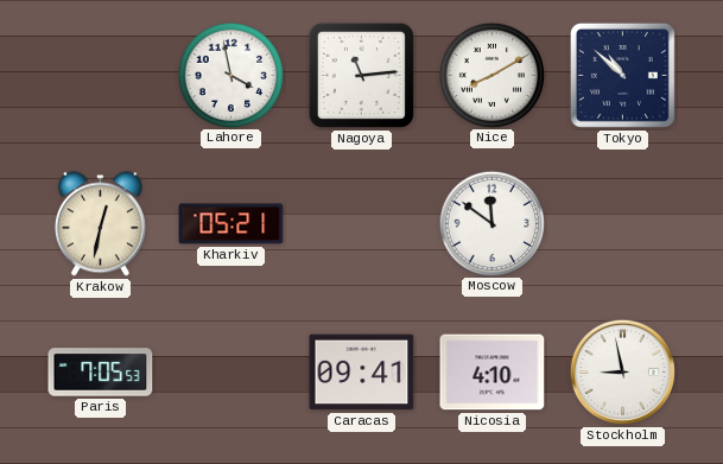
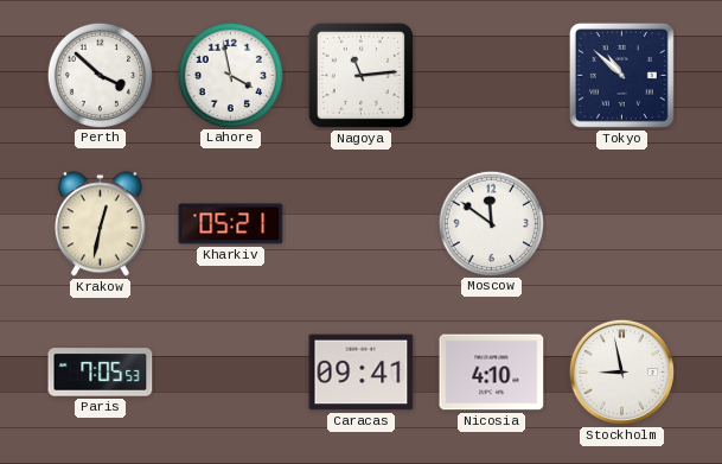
Perth: none -> 3:52 (100, 75)
Nice: 8:10 -> none (491, 75)
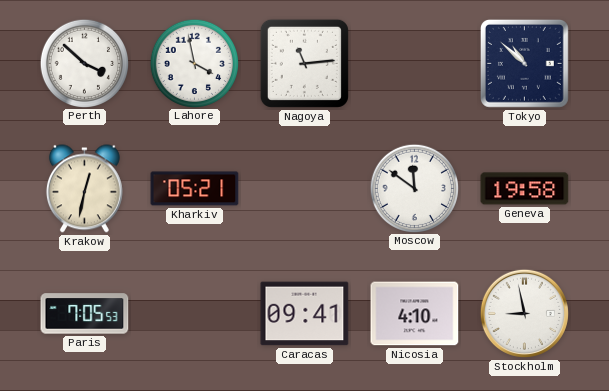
Geneva: none -> 19:58 (525, 189)
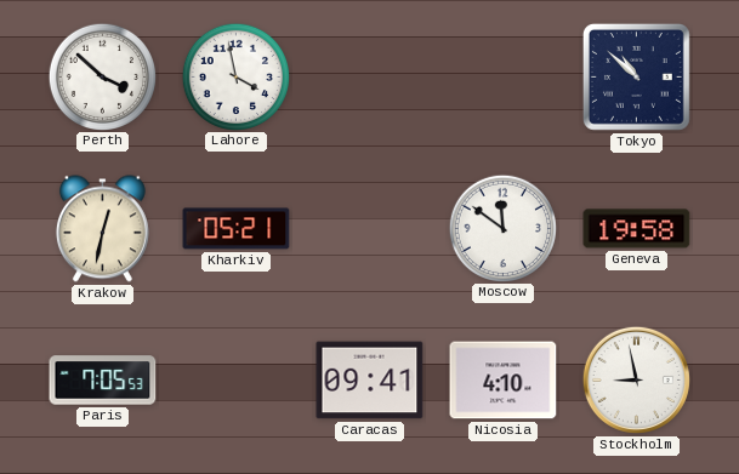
Nagoya: 11:14 -> none (304, 63)
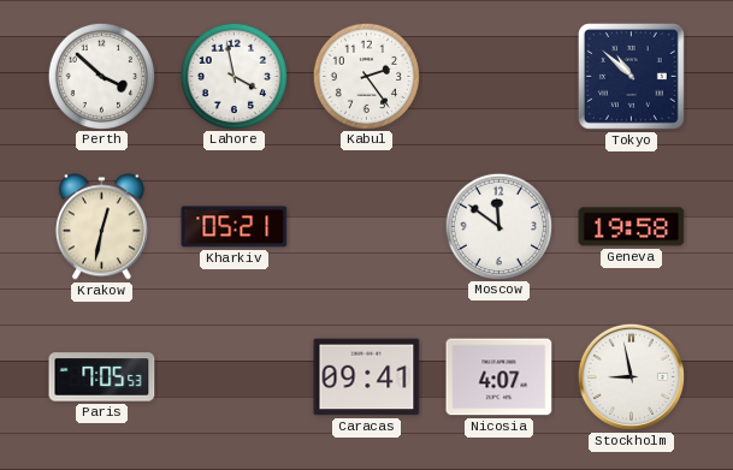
Kabul: none -> 2:24 (366, 76)
Nicosia: 4:10 -> 4:07 (499, 377)
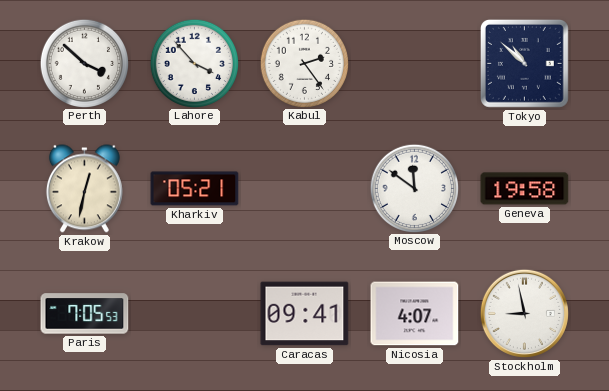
Lahore: 3:58 -> 3:53 (194, 63)
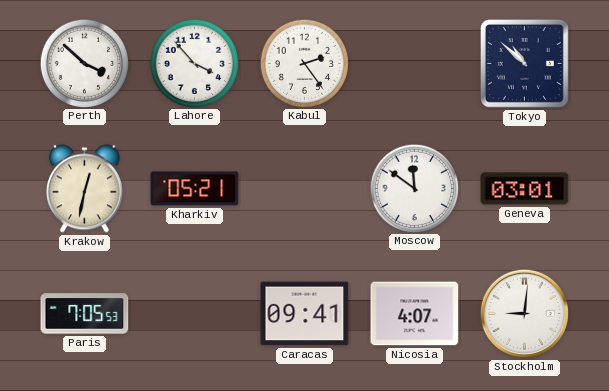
Geneva: 19:58 -> 03:01 (525, 189)
Stockholm: 8:58 -> 9:01 (524, 313)
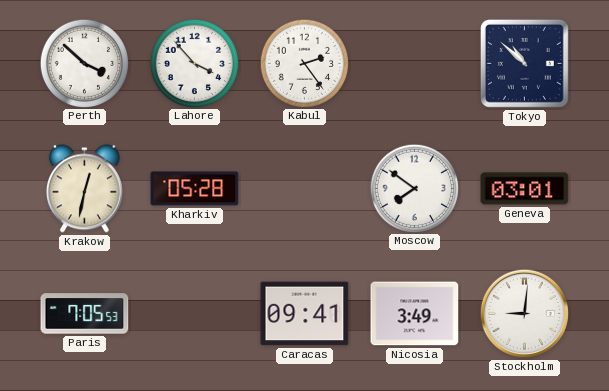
Kharkiv: 05:21 -> 05:28 (195, 189)
Moscow: 11:51 -> 7:51 (414, 188)
Nicosia: 4:07 -> 3:49 (415, 314)
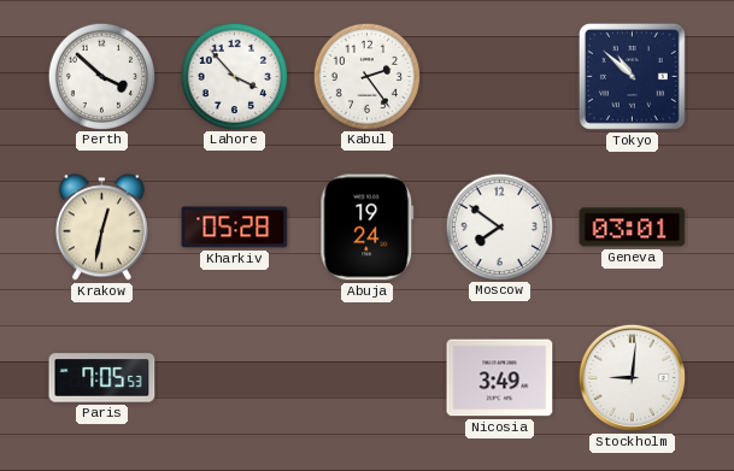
Abuja: none -> 19:24 (368, 228)
Caracas: 09:41 -> none (305, 314)
